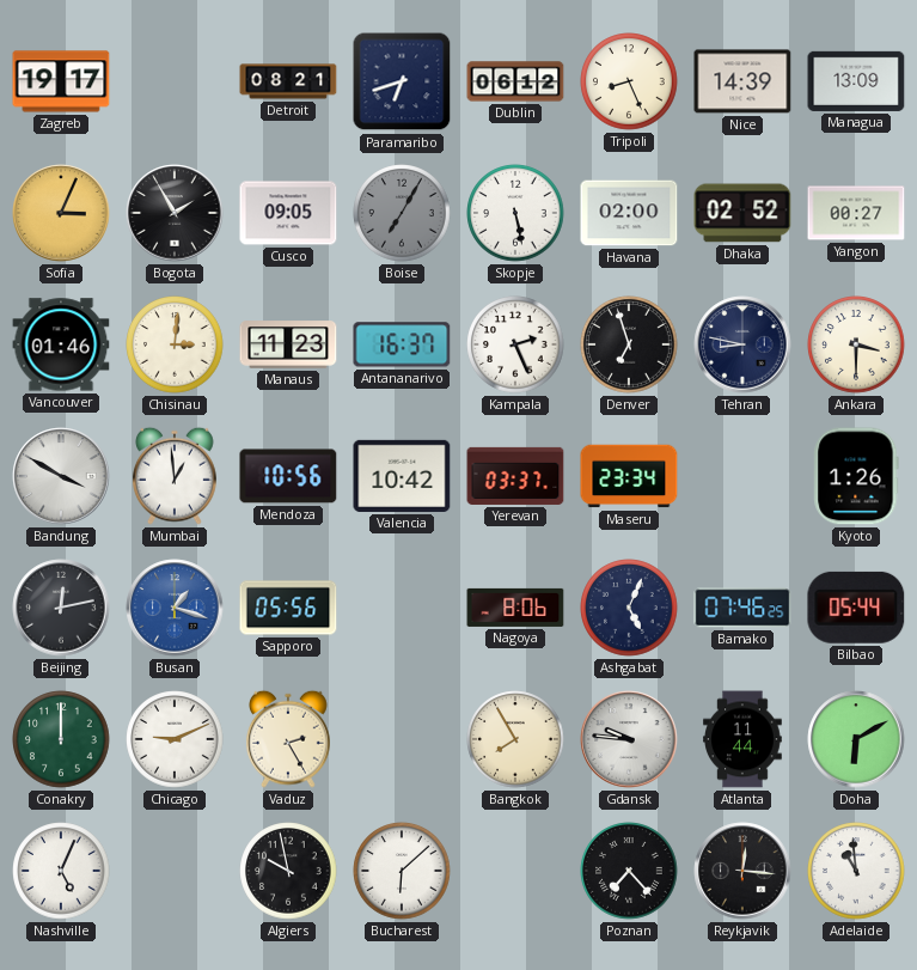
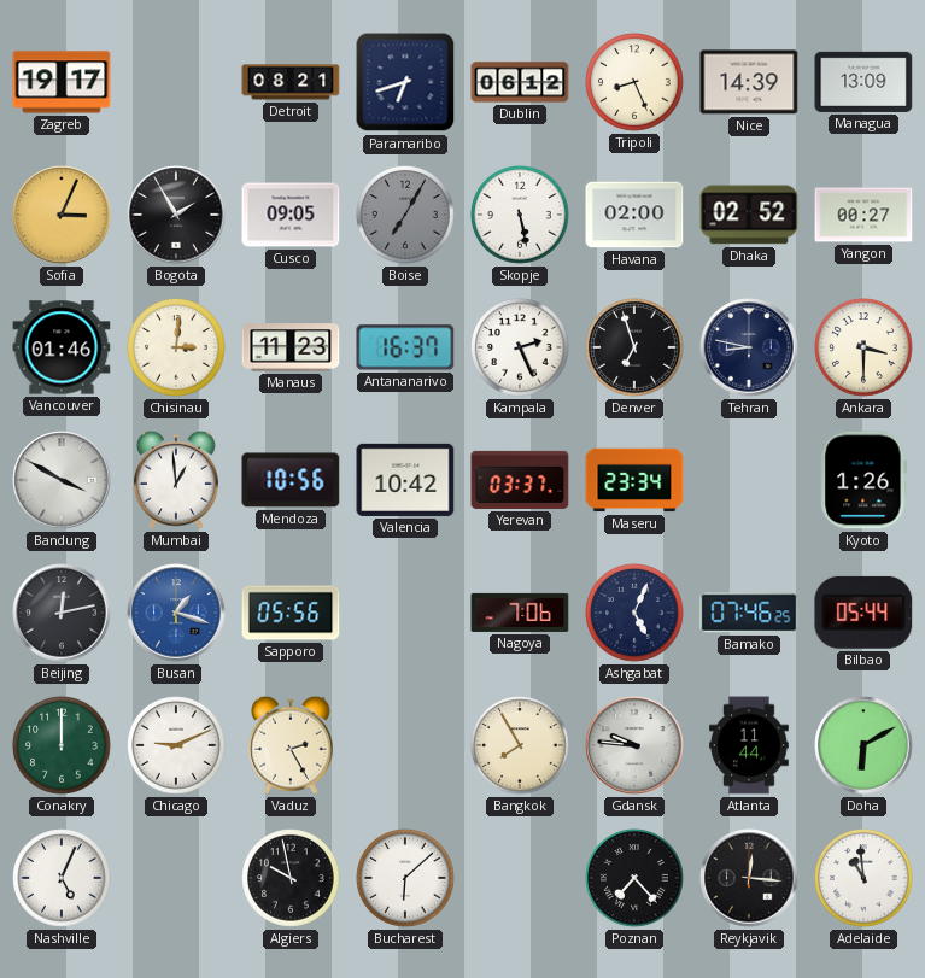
Nagoya: 8:06 -> 7:06 (520, 613)
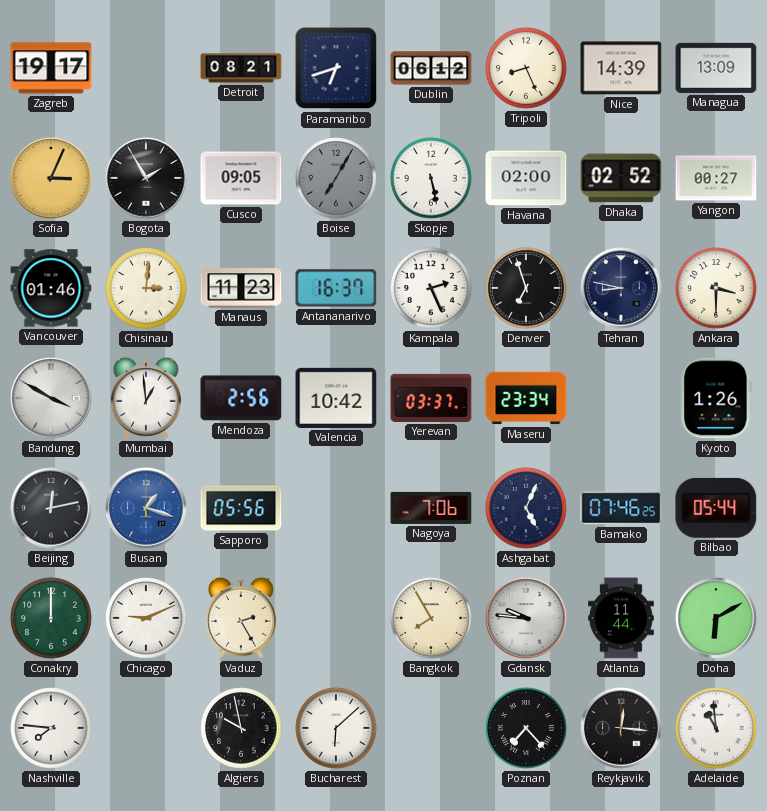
Mendoza: 10:56 -> 2:56 (241, 398)
Nashville: 5:04 -> 7:46 (51, 728)
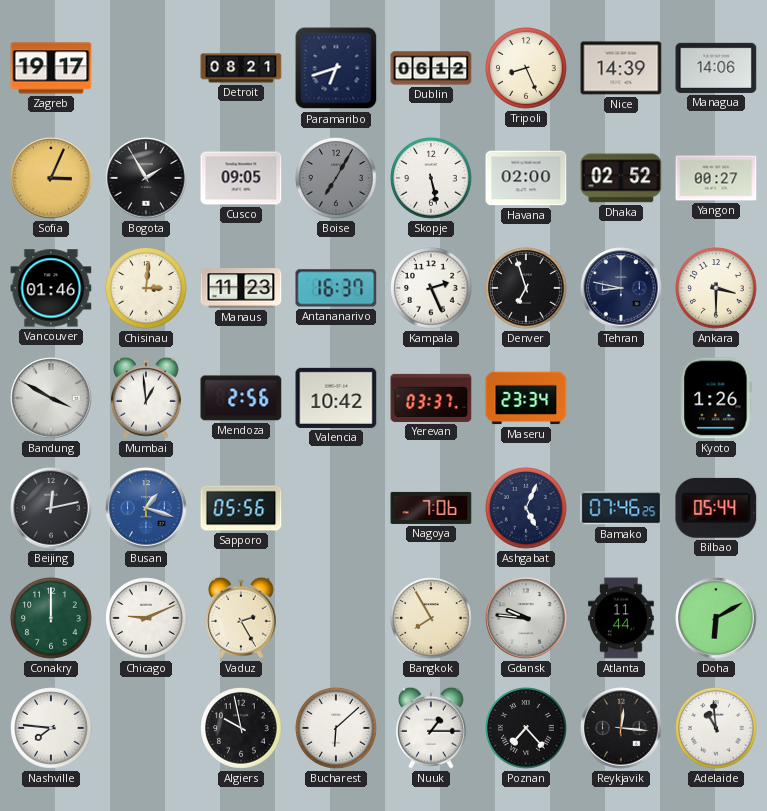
Managua: 13:09 -> 14:06 (716, 68)
Nuuk: none -> 1:15 (432, 728)
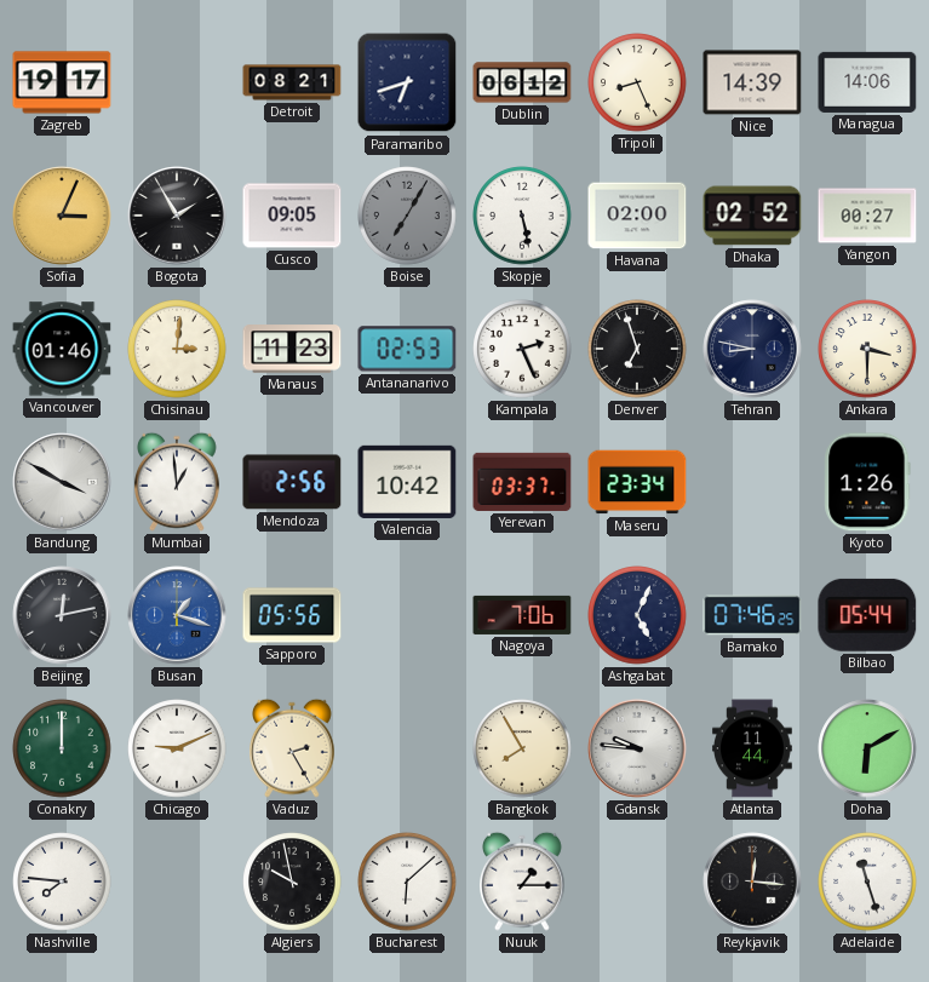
Antananarivo: 16:37 -> 02:53 (407, 349)
Poznan: 7:23 -> none (526, 728)
Adelaide: 10:59 -> 11:27 (867, 881)
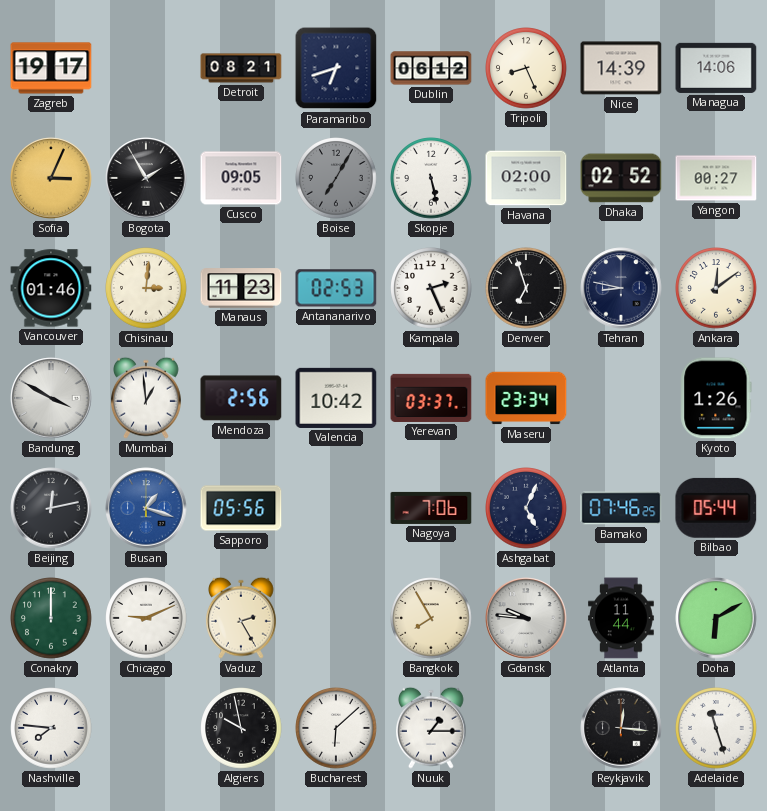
Ankara: 3:30 -> 12:09 (716, 288)
